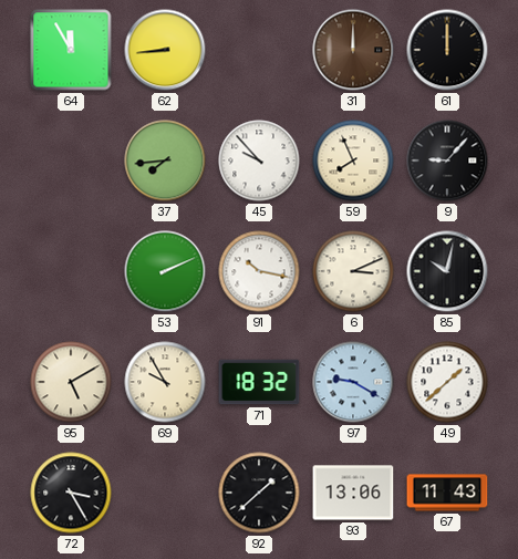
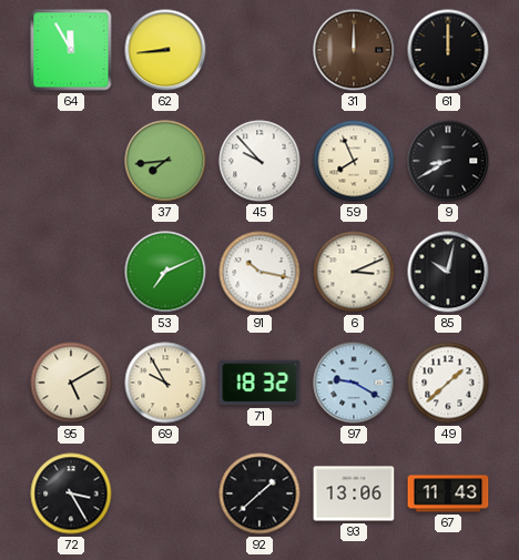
9: 9:07 -> 8:40 (448, 161)
53: 2:11 -> 7:11 (165, 272)
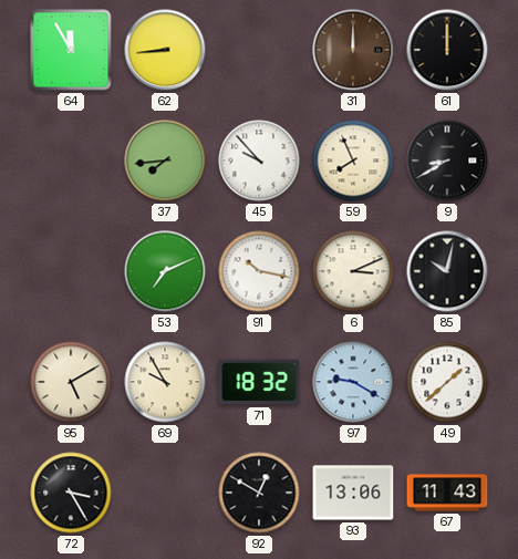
92: 1:38 -> 12:50 (259, 493)
